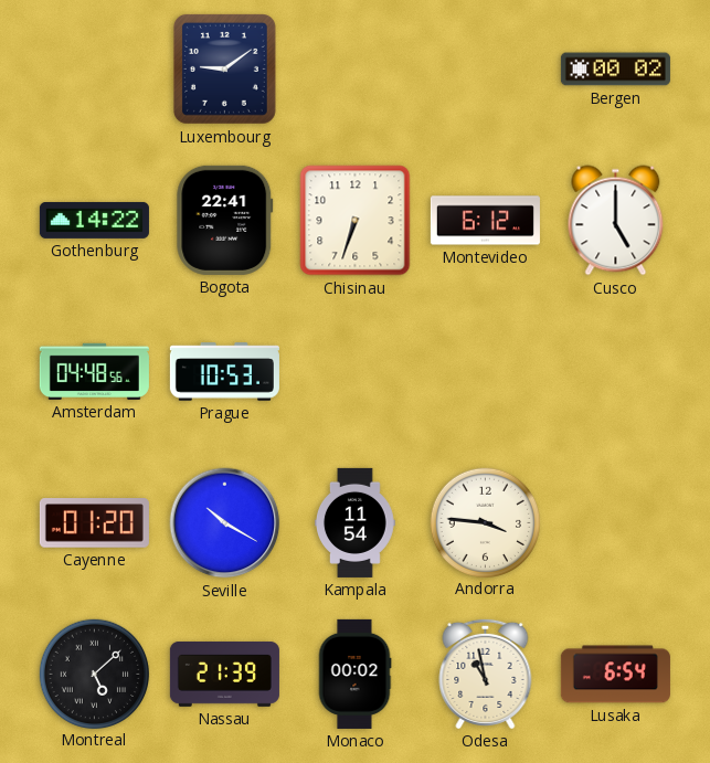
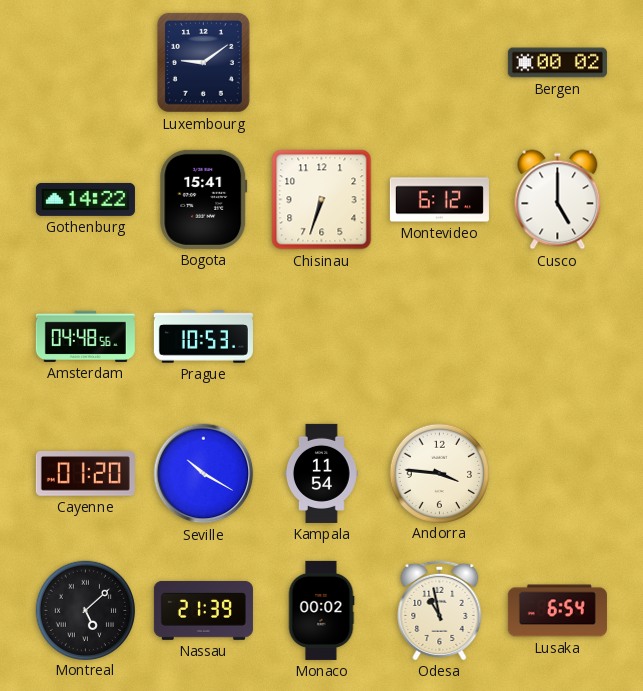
Bogota: 22:41 -> 15:41 (204, 199)
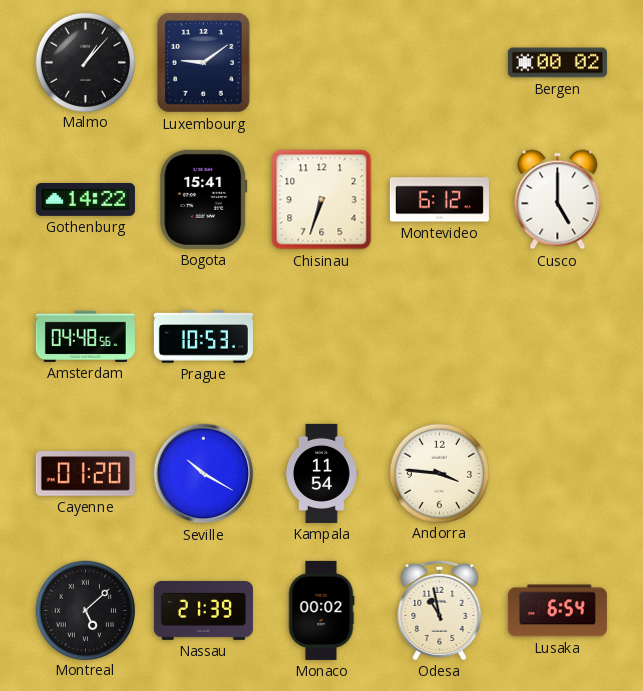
Malmo: none -> 1:07 (85, 62)
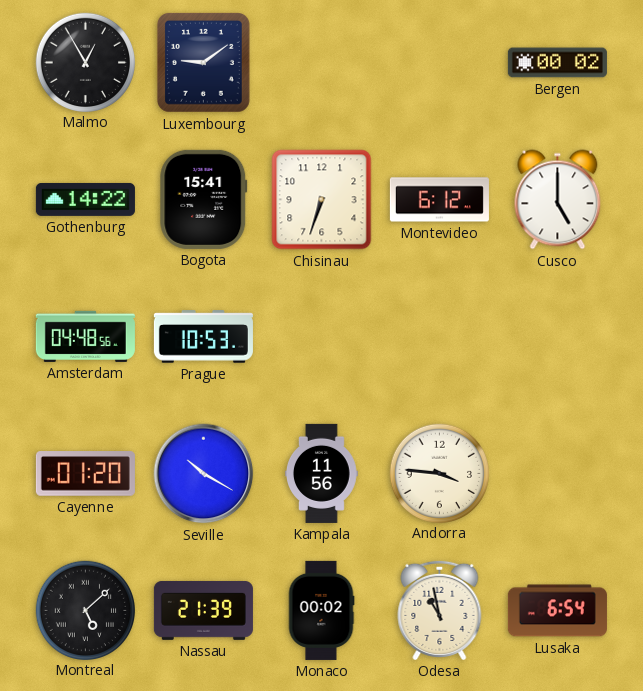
Malmo: 1:07 -> 12:55 (85, 62)
Kampala: 11:54 -> 11:56 (322, 473)
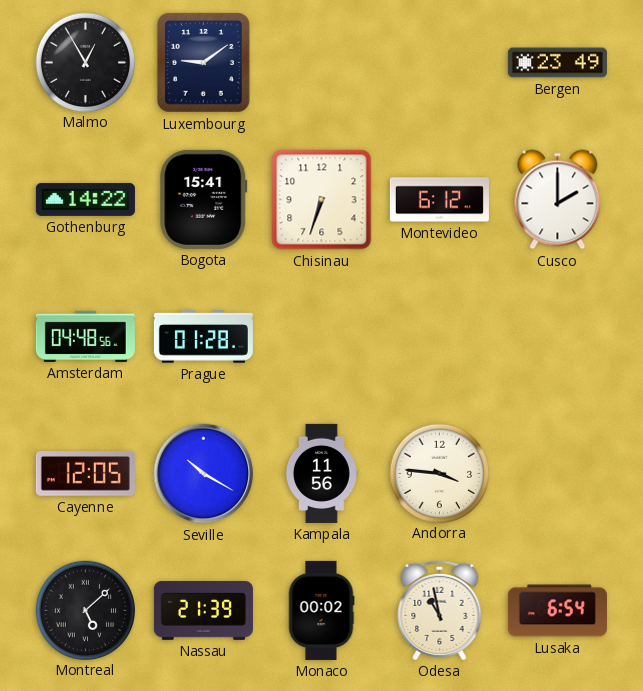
Bergen: 00:02 -> 23:49 (557, 63)
Cusco: 5:00 -> 2:00 (558, 200)
Prague: 10:53 -> 01:28 (203, 337)
Cayenne: 01:20 -> 12:05 (85, 474)
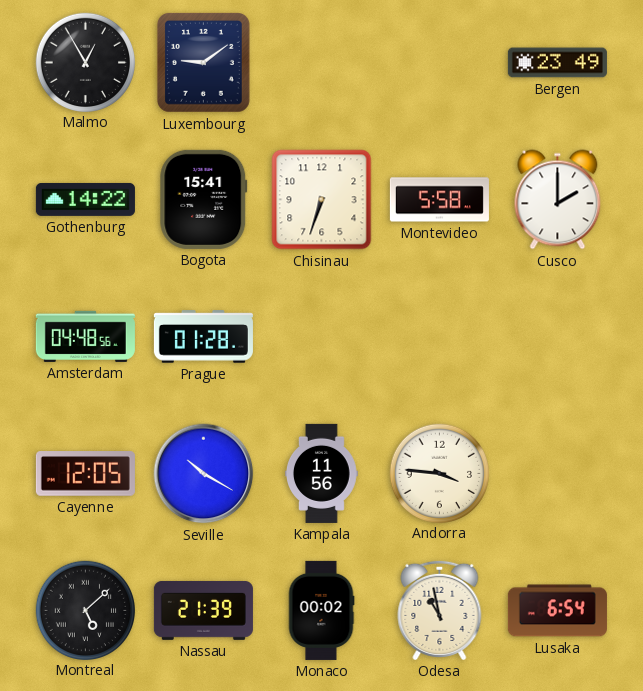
Montevideo: 6:12 -> 5:58 (439, 200)
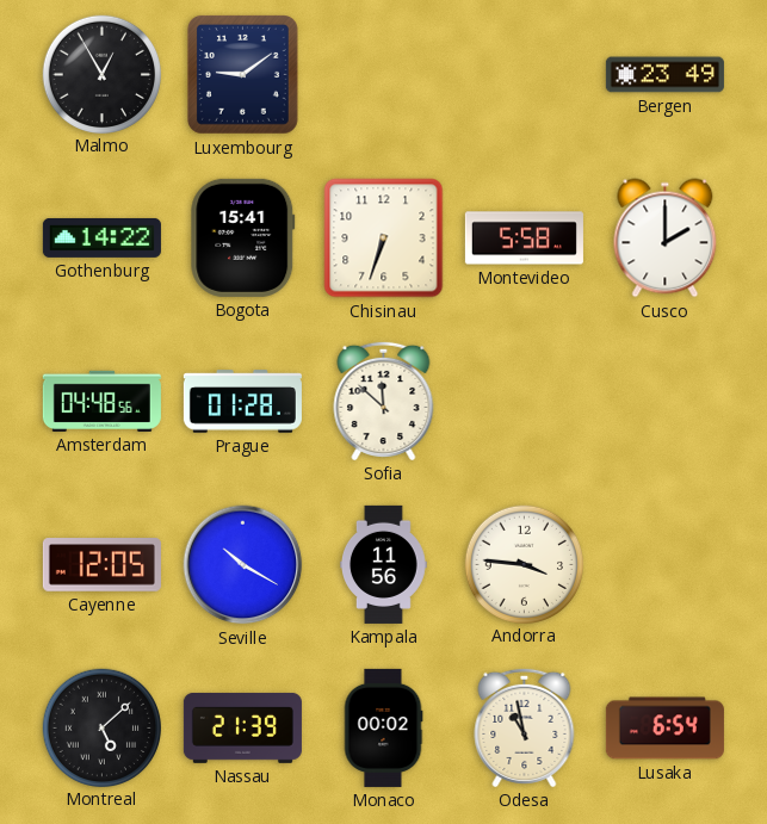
Sofia: none -> 11:52 (384, 401)
